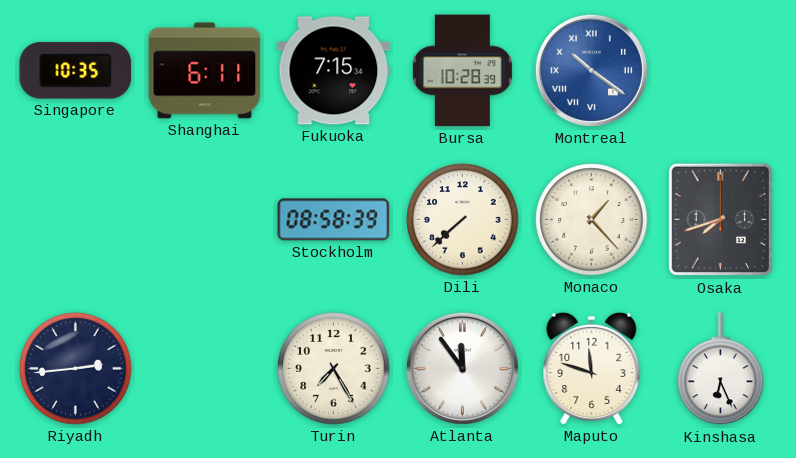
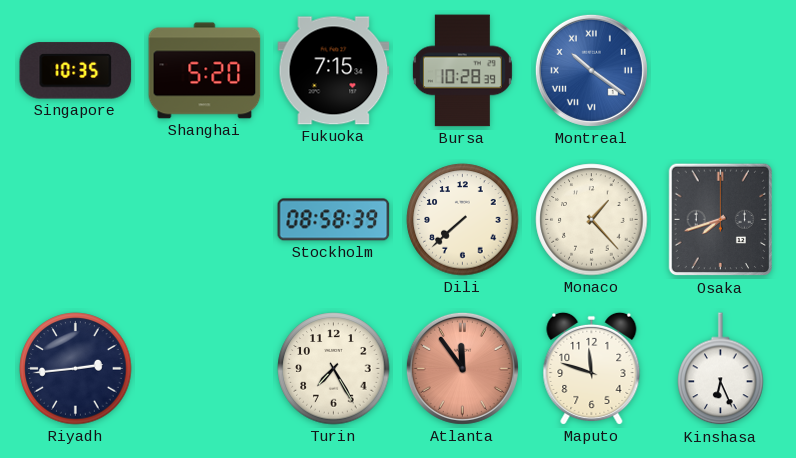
Shanghai: 6:11 -> 5:20 (205, 71)
Atlanta dial: white -> salmon (462, 368)
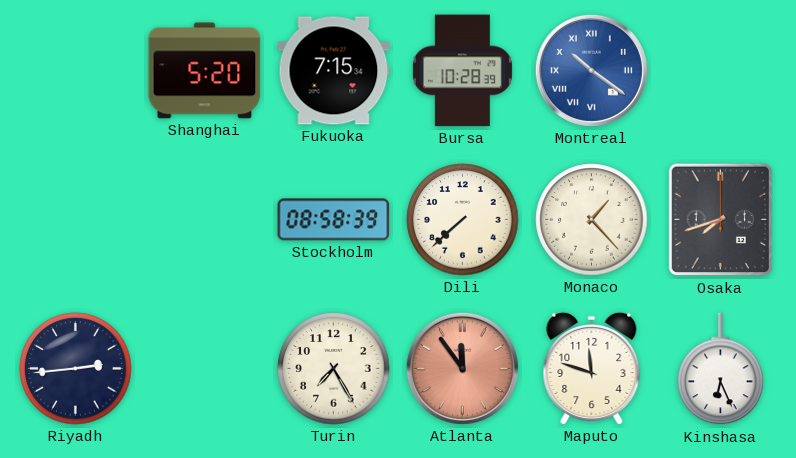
Singapore: 10:35 -> none (76, 71)
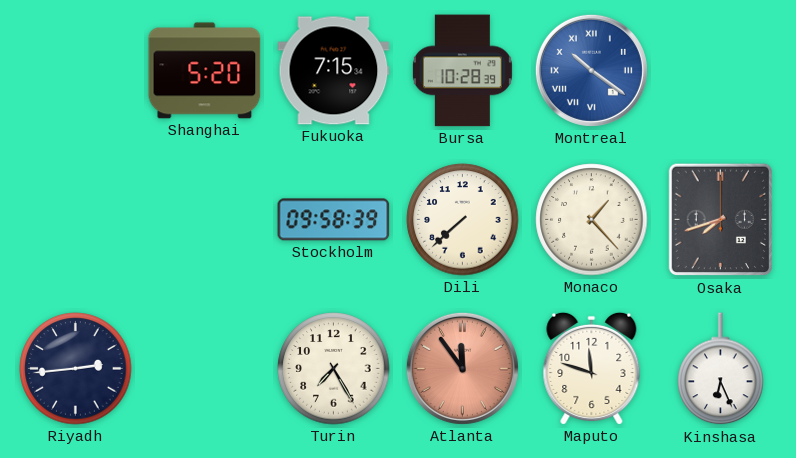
Stockholm: 08:58 -> 09:58 (334, 220)
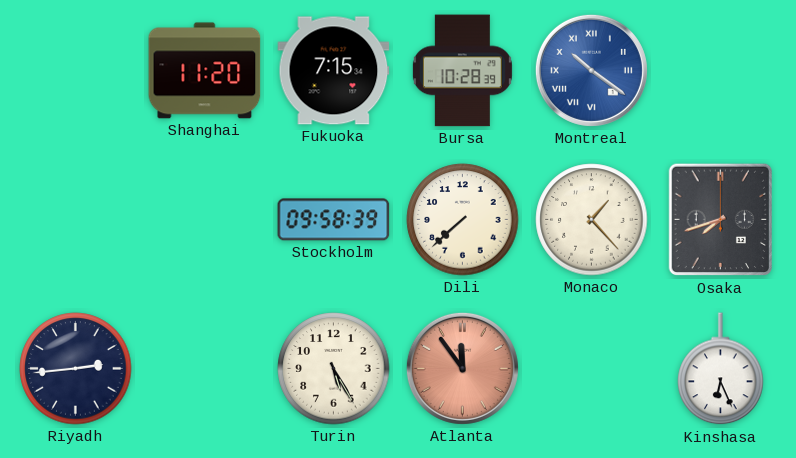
Shanghai: 5:20 -> 11:20 (205, 71)
Turin: 7:25 -> 5:25 (334, 369)
Maputo: 11:48 -> none (592, 368)
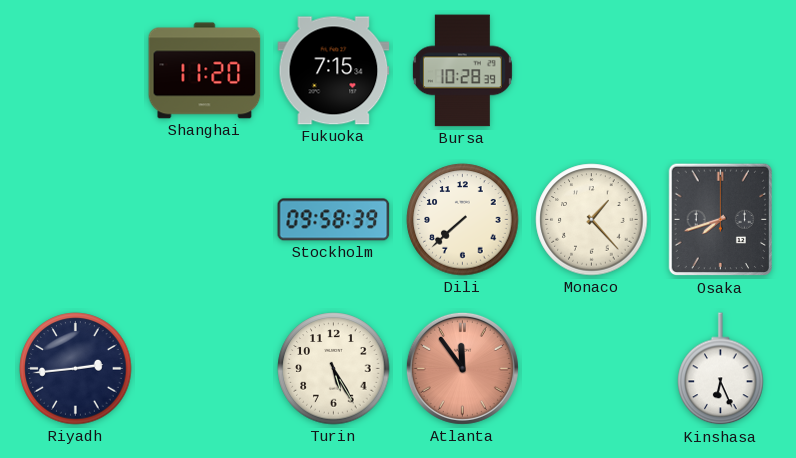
Montreal: 10:21 -> none (591, 70)
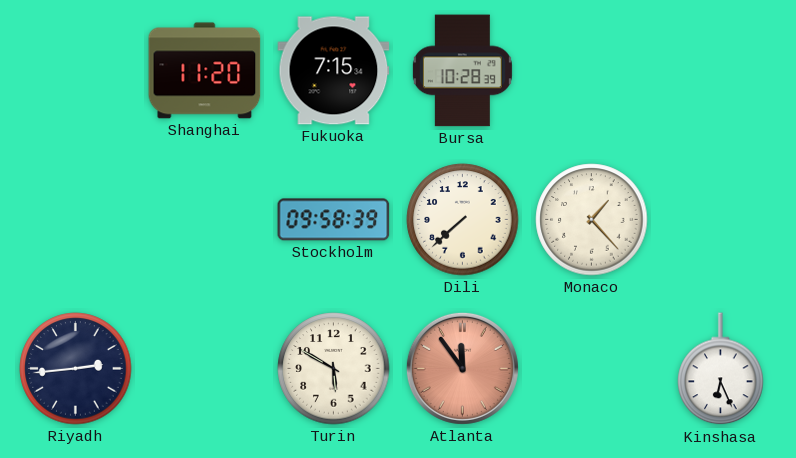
Osaka: 7:42 -> none (720, 220)
Turin: 5:25 -> 5:50 (334, 369)
